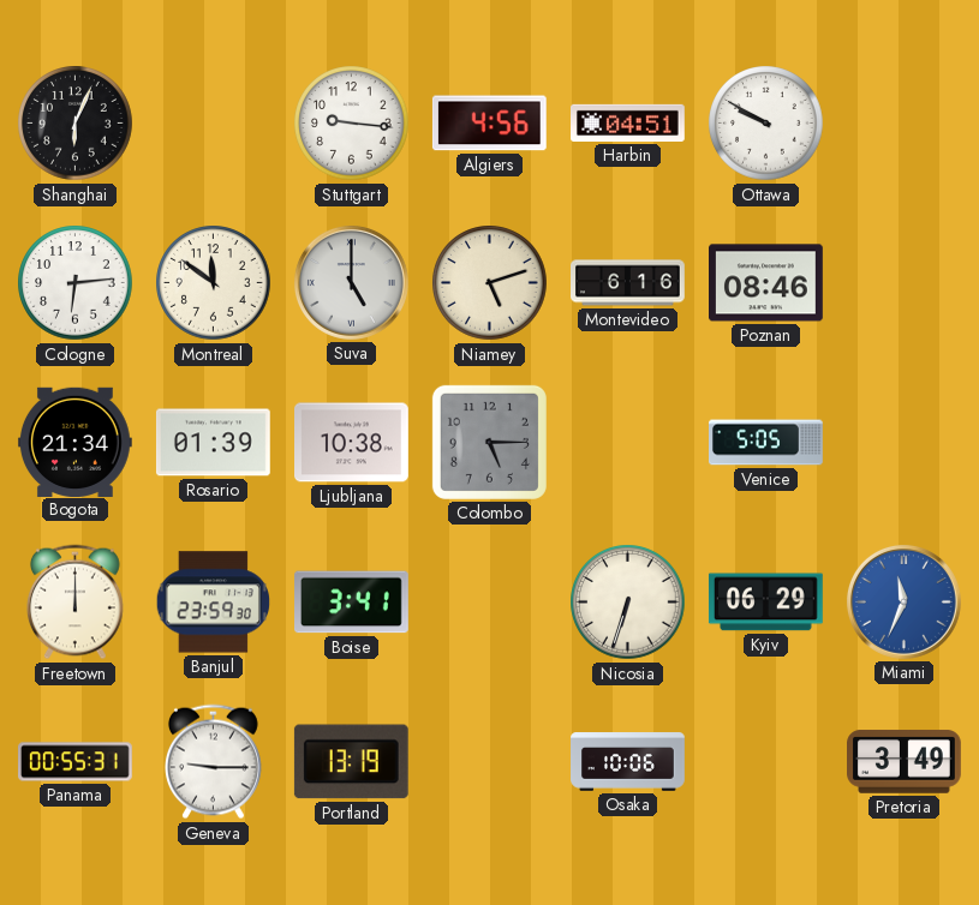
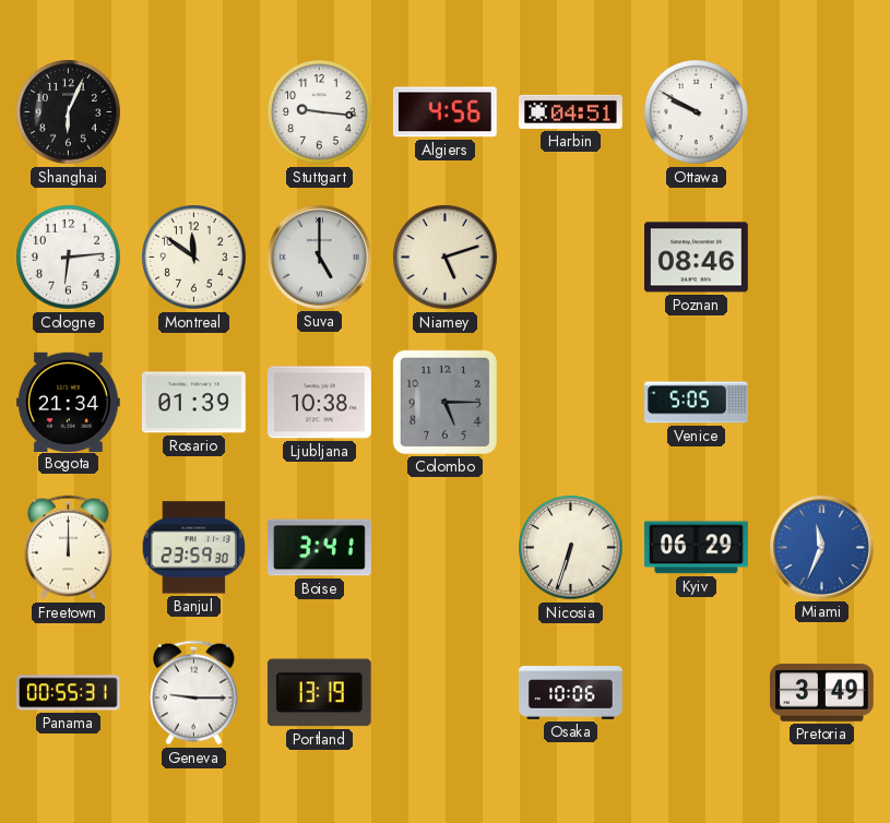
Montevideo: 6:16 -> none (628, 283)
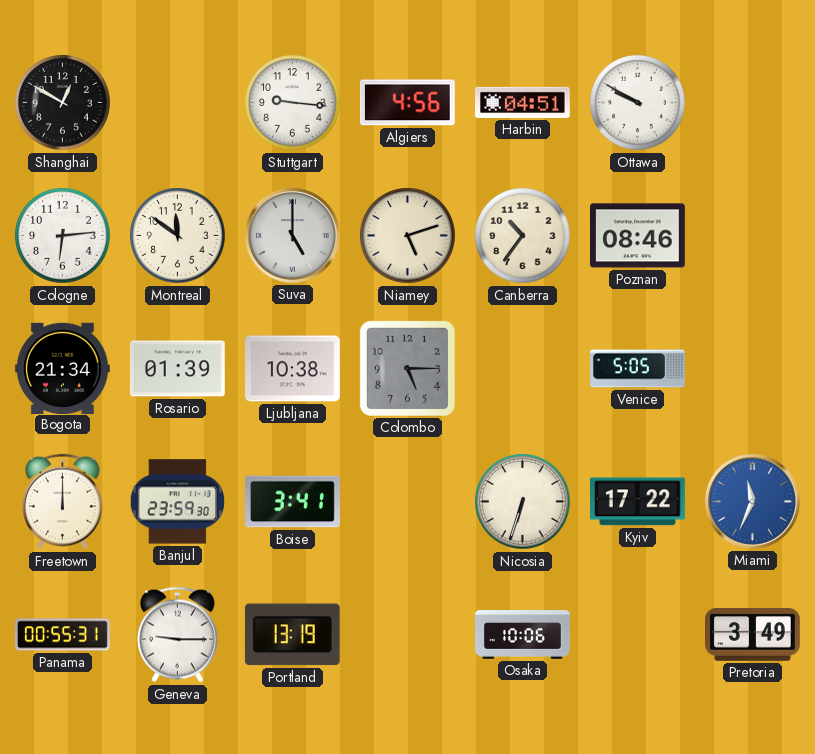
Shanghai: 6:04 -> 12:50 (63, 103)
Canberra: none -> 10:36 (523, 236)
Kyiv: 06:29 -> 17:22 (637, 502)
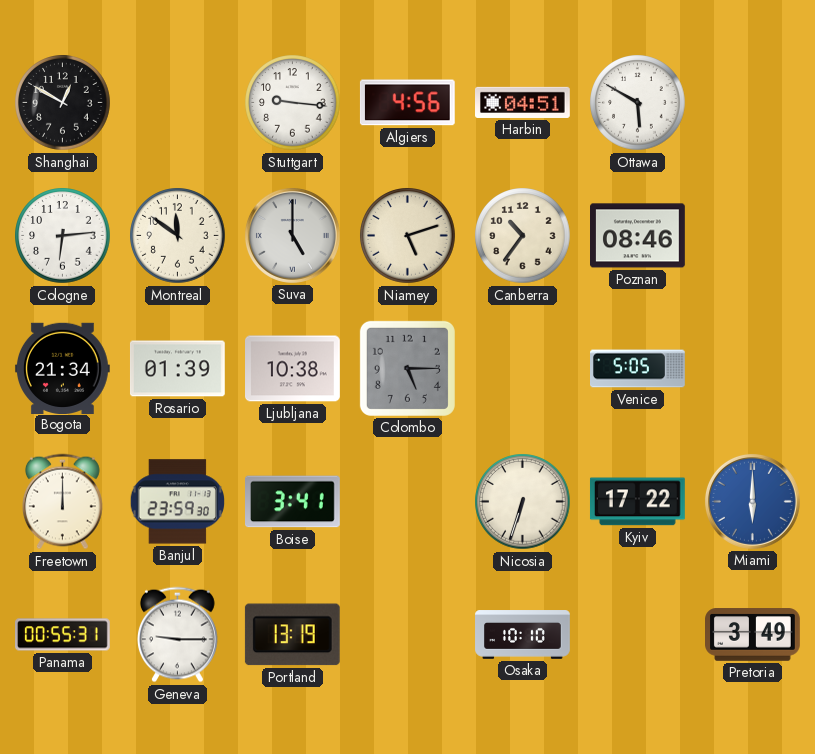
Ottawa: 9:50 -> 5:50 (638, 103)
Miami: 11:34 -> 6:00 (752, 501)
Osaka: 10:06 -> 10:10 (523, 635)
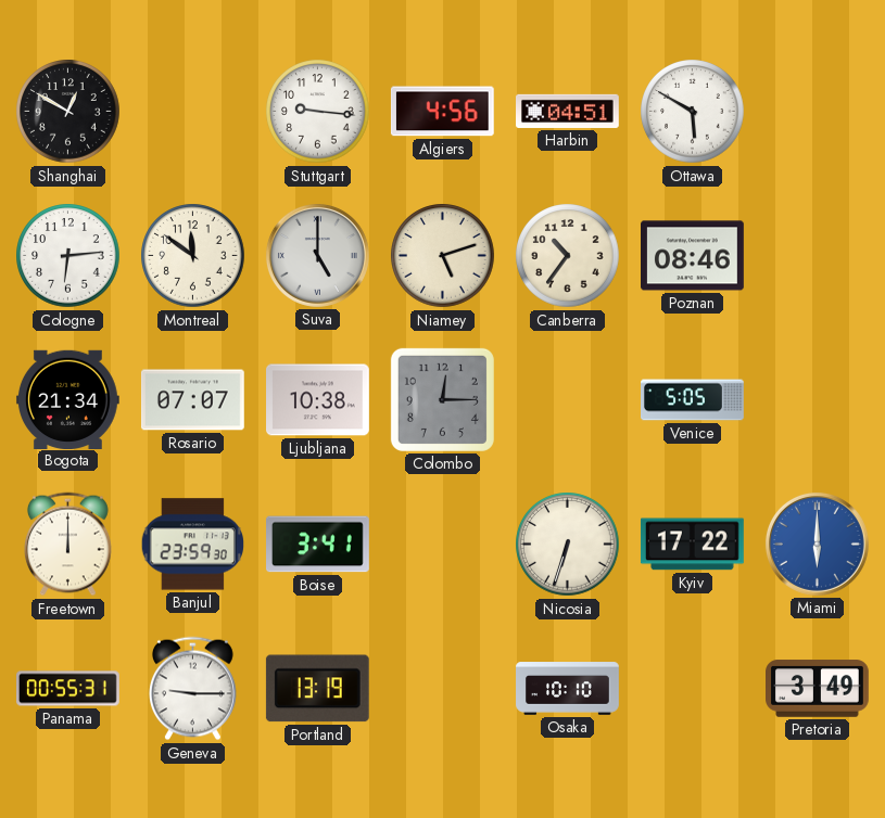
Rosario: 01:39 -> 07:07 (192, 400)
Colombo: 5:15 -> 12:15 (442, 399)
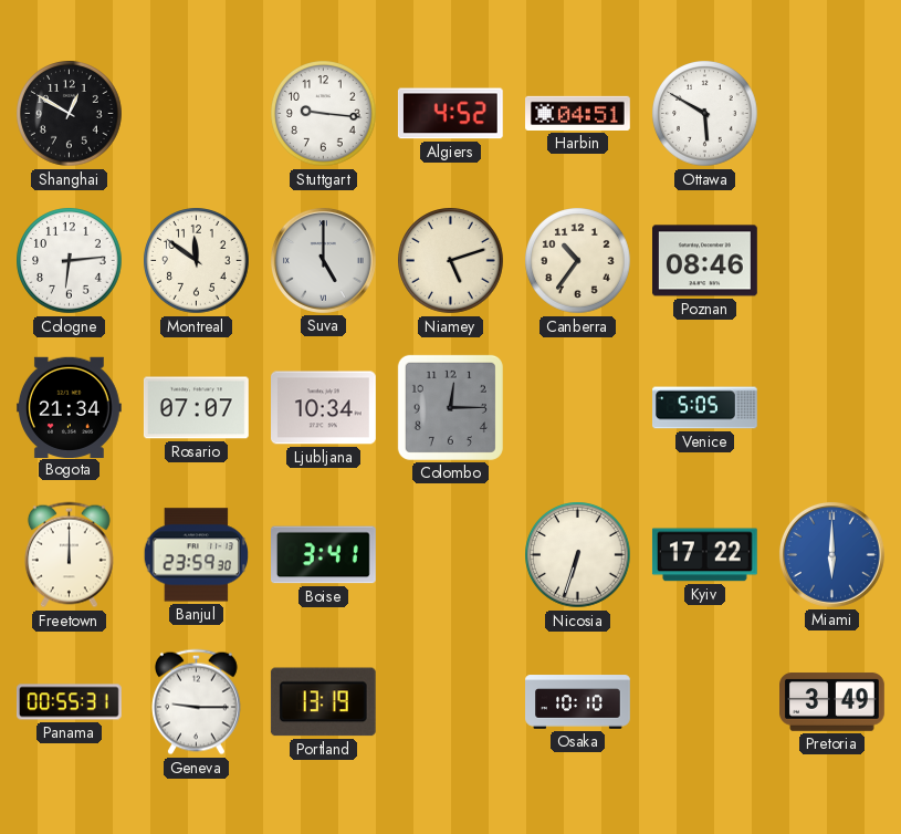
Algiers: 4:56 -> 4:52 (450, 114)
Ljubljana: 10:38 -> 10:34 (324, 408)
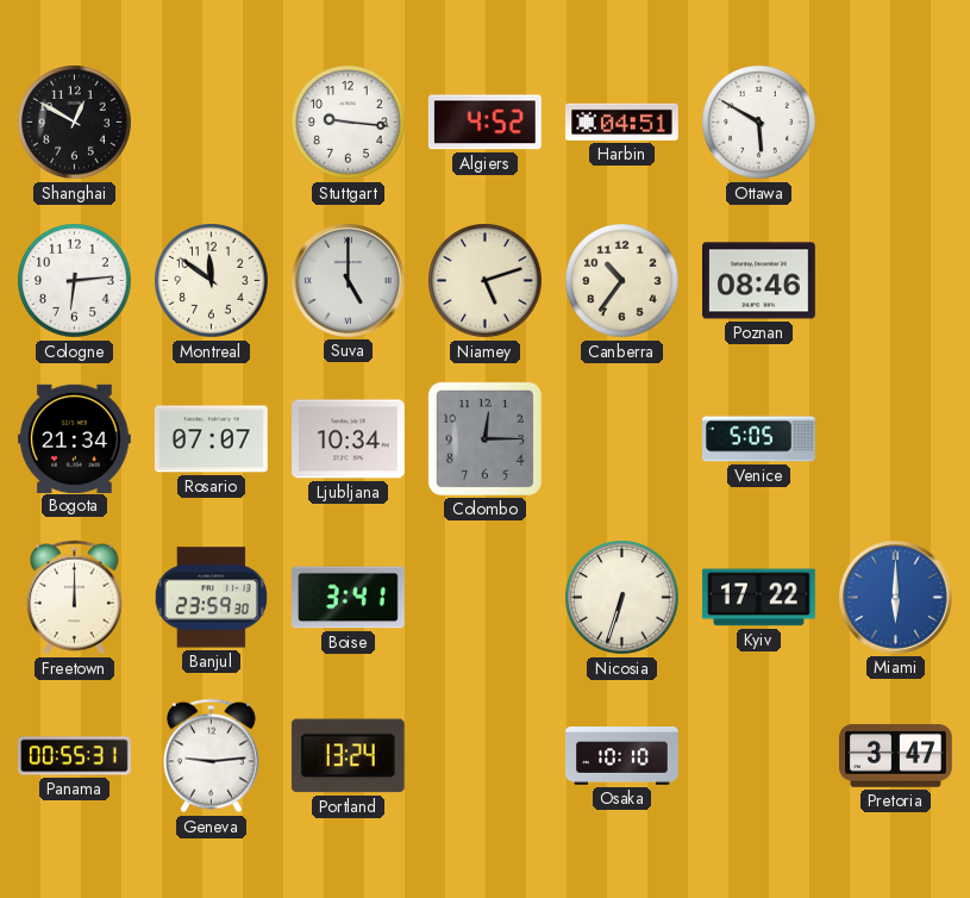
Geneva: 9:15 -> 9:14 (211, 756)
Portland: 13:19 -> 13:24 (348, 756)
Pretoria: 3:49 -> 3:47 (896, 756)
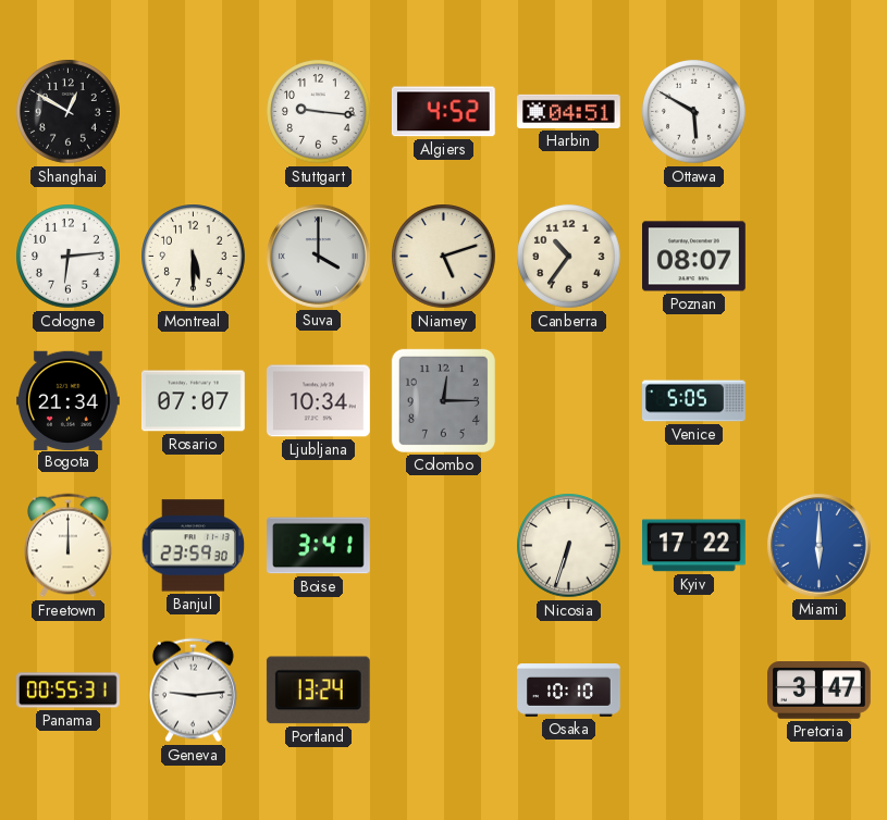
Montreal: 11:51 -> 5:30 (194, 257)
Suva: 5:00 -> 4:00 (318, 256)
Poznan: 08:46 -> 08:07 (694, 257)
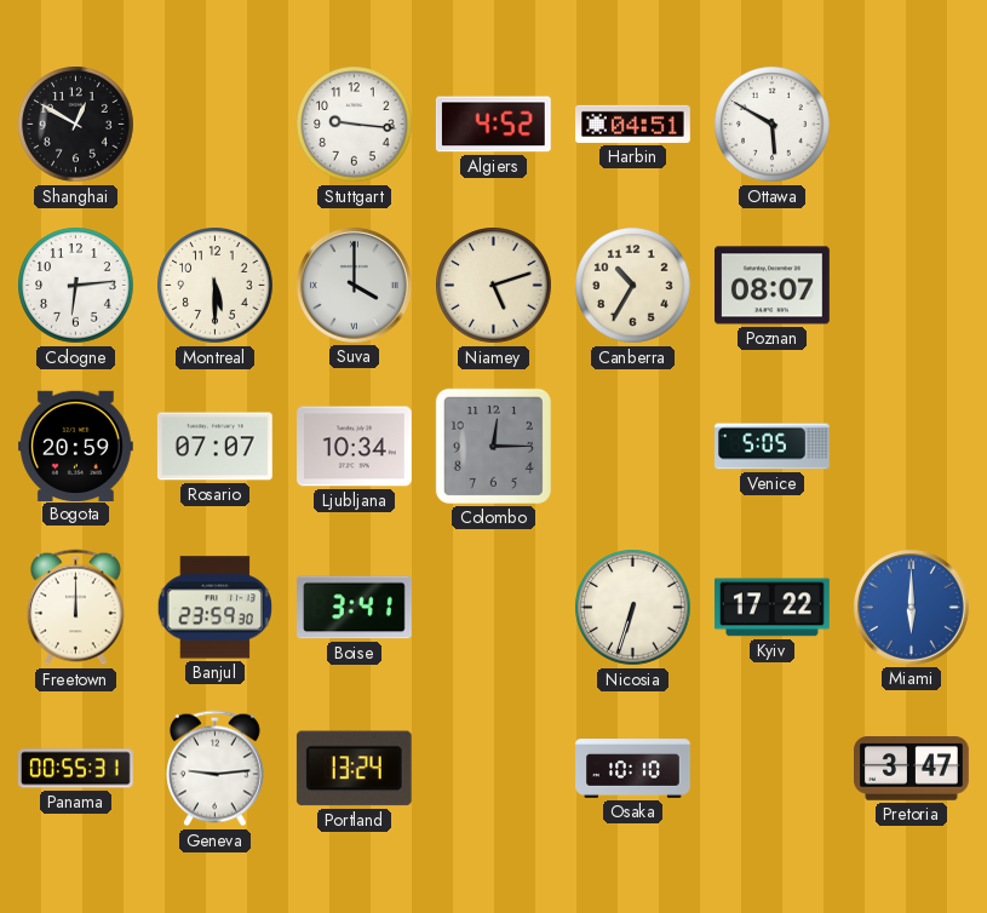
Canberra: 10:36 -> 10:35 (633, 286)
Bogota: 21:34 -> 20:59 (76, 446)
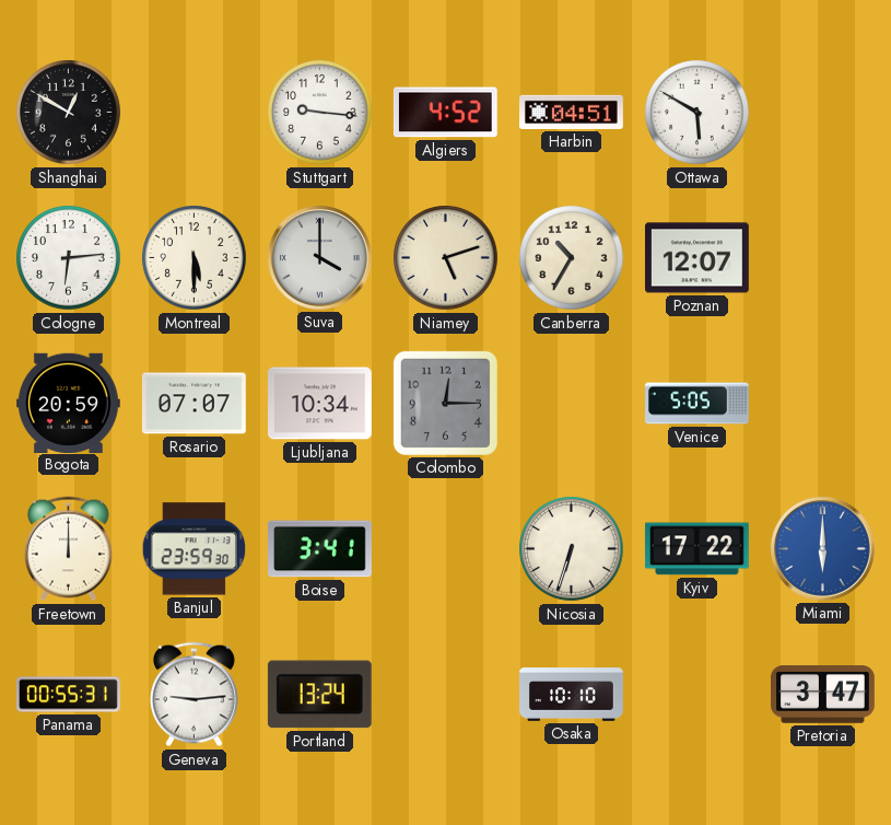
Poznan: 08:07 -> 12:07 (697, 258)
